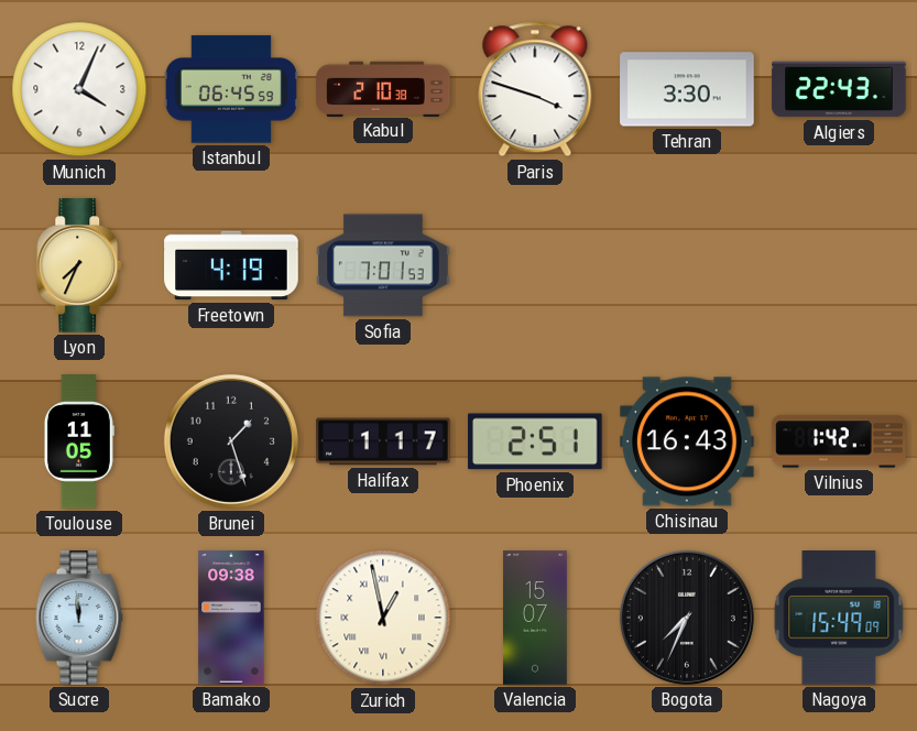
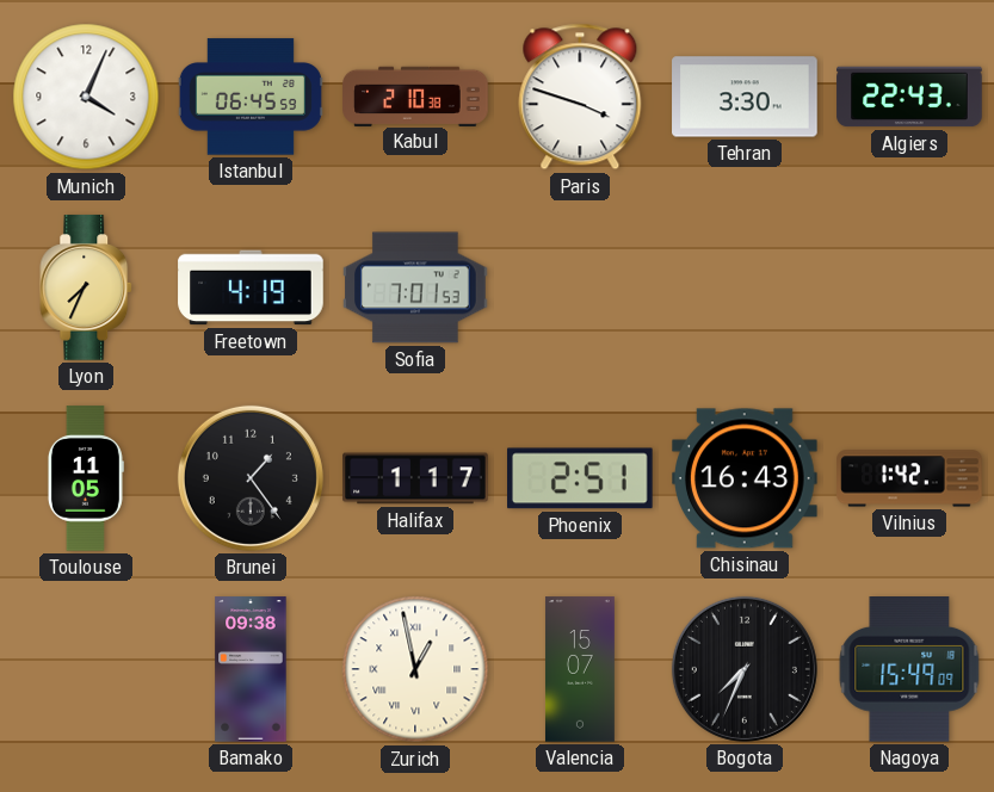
Brunei: 1:27 -> 1:24 (251, 478)
Sucre: 11:59 -> none (79, 618)
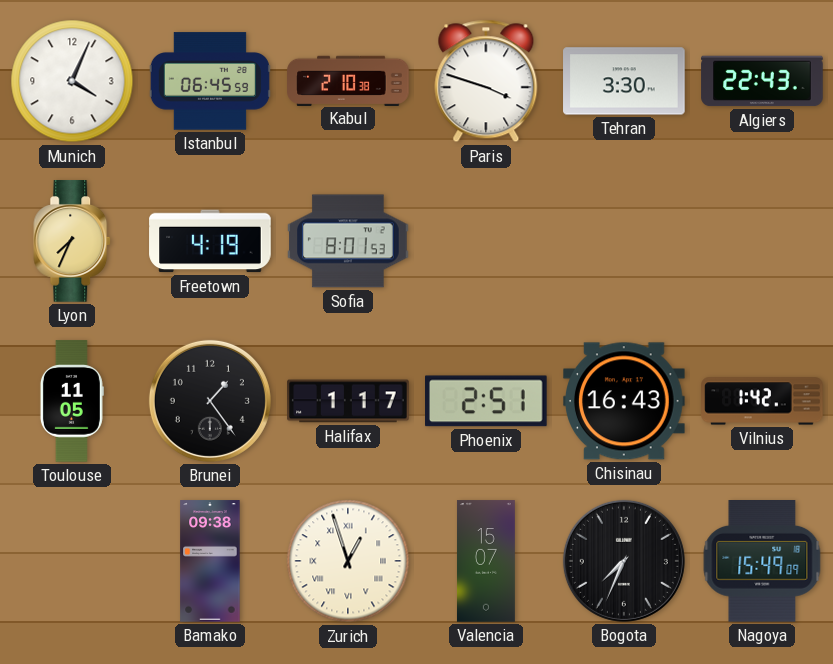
Sofia: 7:01 -> 8:01 (348, 241)
Zurich: 12:58 -> 12:57 (348, 561)
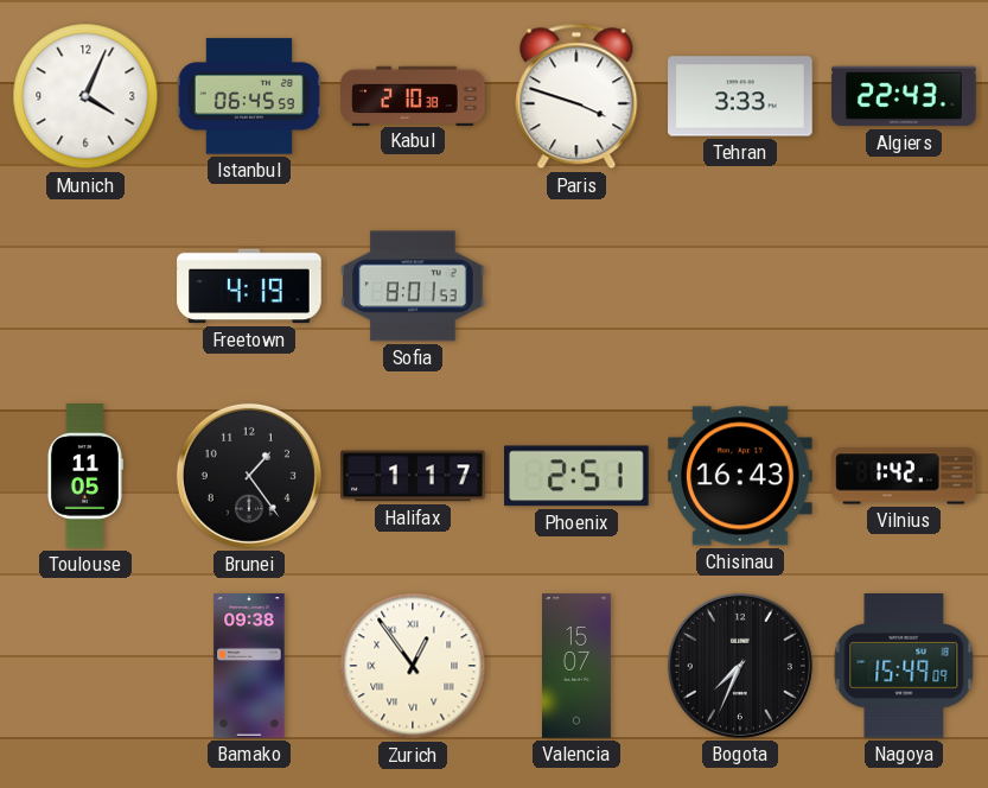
Tehran: 3:30 -> 3:33 (740, 96)
Lyon: 7:34 -> none (73, 241)
Zurich: 12:57 -> 12:54 (413, 666)
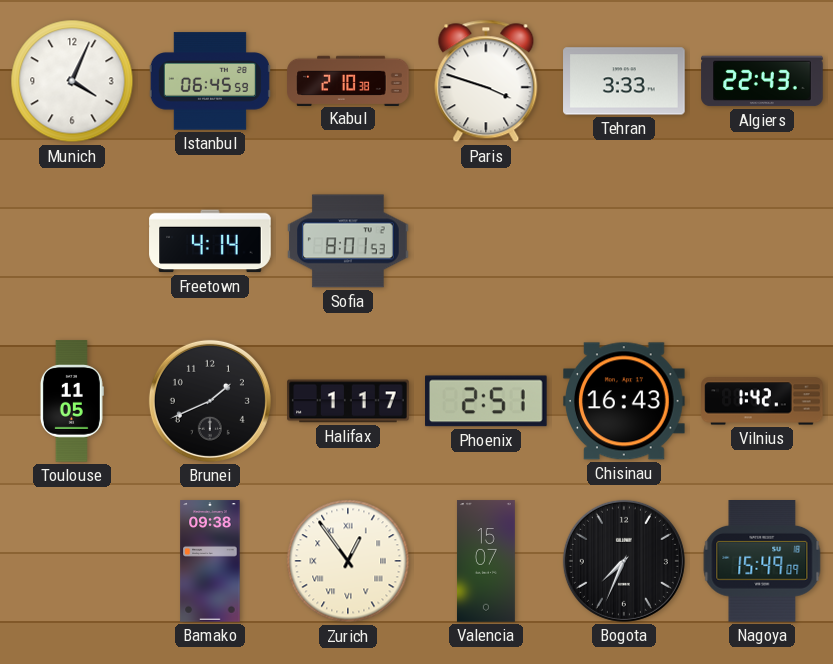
Freetown: 4:19 -> 4:14 (210, 241)
Brunei: 1:24 -> 1:41 (210, 401)
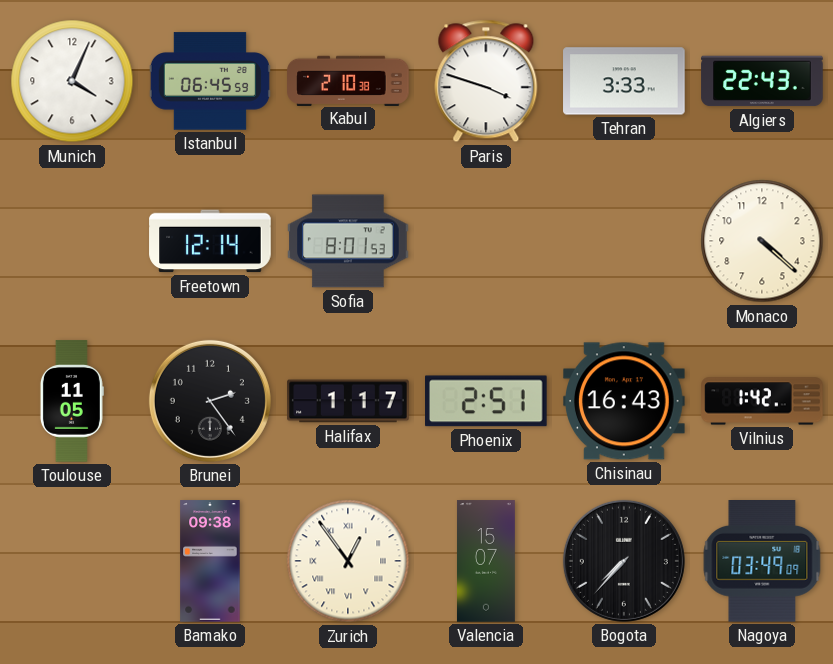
Freetown: 4:14 -> 12:14 (210, 241)
Monaco: none -> 4:22 (762, 241)
Brunei: 1:41 -> 2:24 (210, 401)
Bogota: 7:34 -> 7:37 (624, 561)
Nagoya: 15:49 -> 03:49 (762, 562)
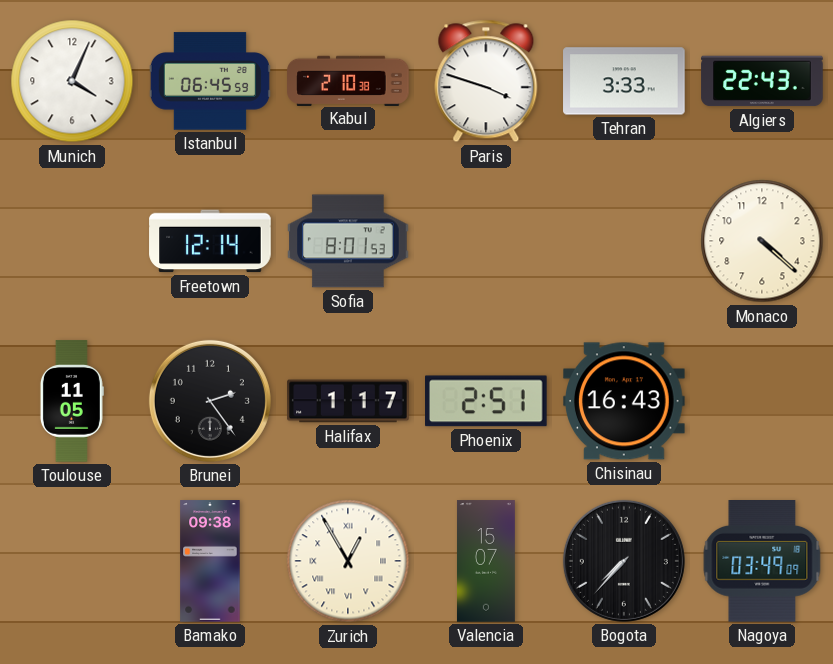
Vilnius: 1:42 -> none (762, 401)
Zurich: 12:54 -> 12:55 (348, 561)
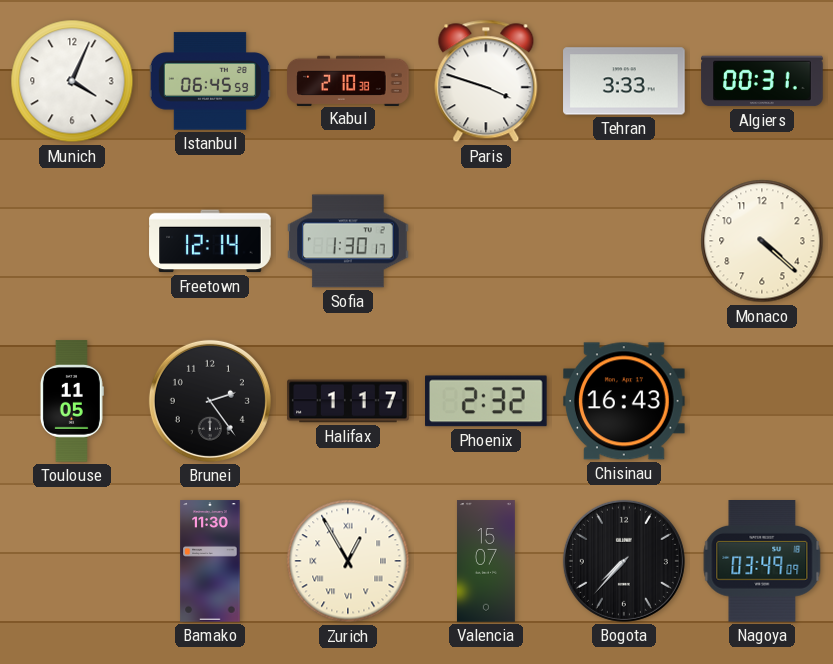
Algiers: 22:43 -> 00:31 (762, 81)
Sofia: 8:01 -> 1:30 (348, 241)
Phoenix: 2:51 -> 2:32 (487, 401)
Bamako: 09:38 -> 11:30 (210, 561)
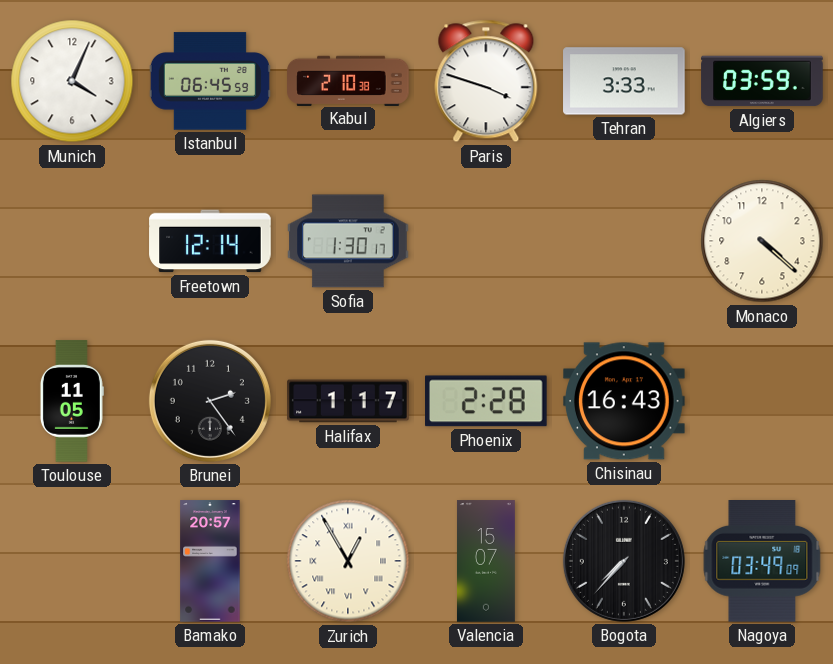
Algiers: 00:31 -> 03:59 (762, 81)
Phoenix: 2:32 -> 2:28 (487, 401)
Bamako: 11:30 -> 20:57 (210, 561)
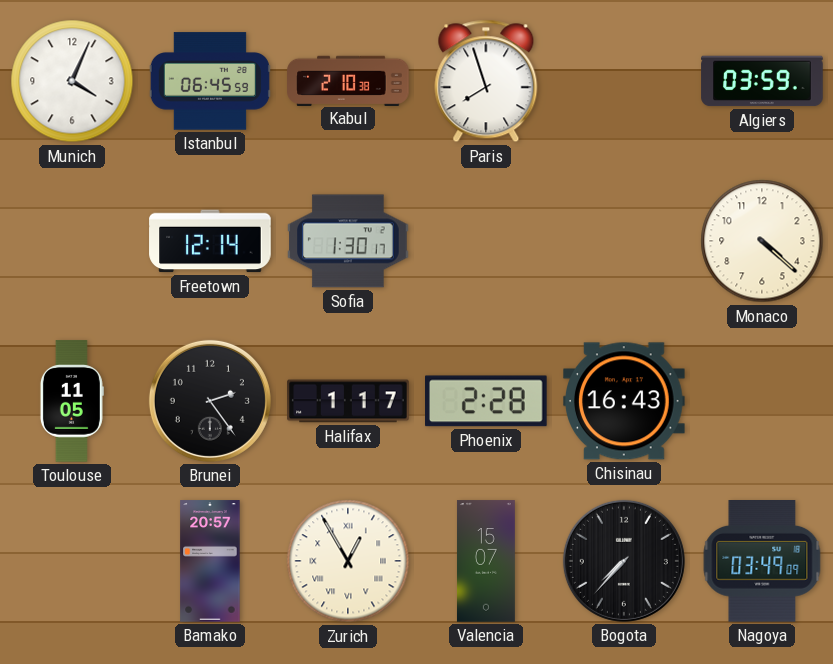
Paris: 3:48 -> 7:57 (486, 81)
Tehran: 3:33 -> none (624, 81)
